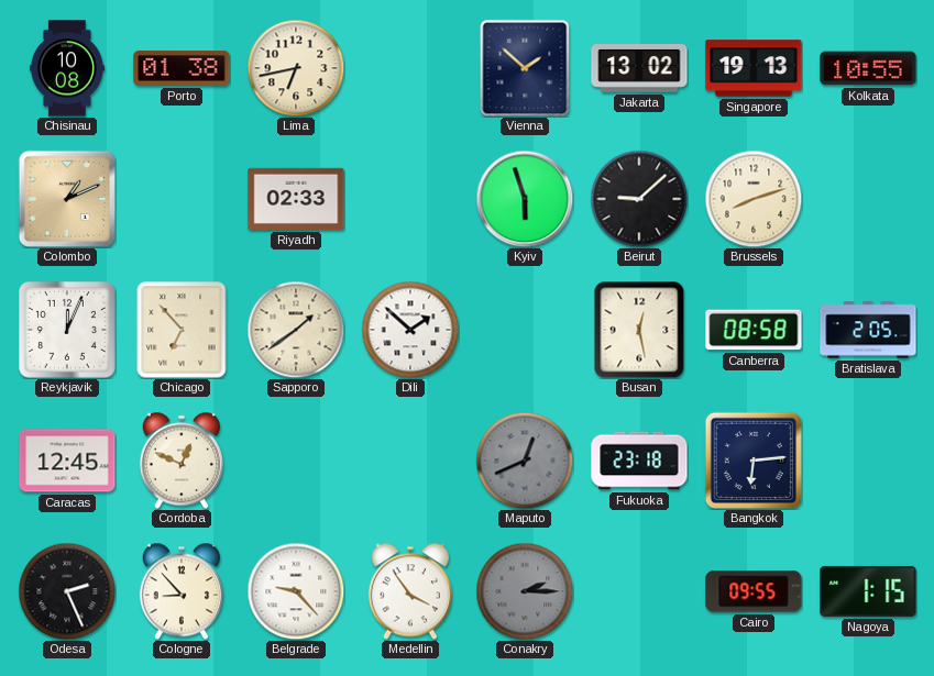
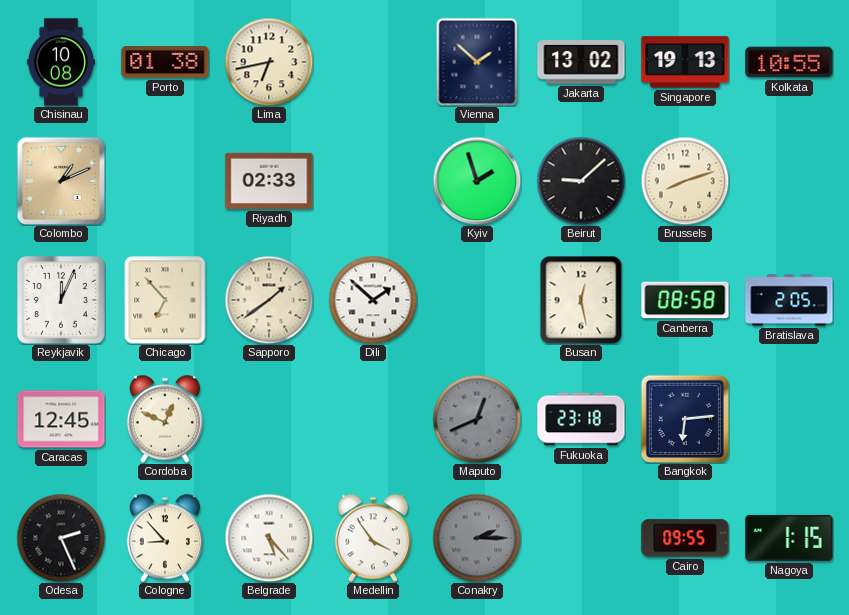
Kyiv: 5:57 -> 1:57 (477, 181)
Belgrade: 9:23 -> 5:23 (269, 538)
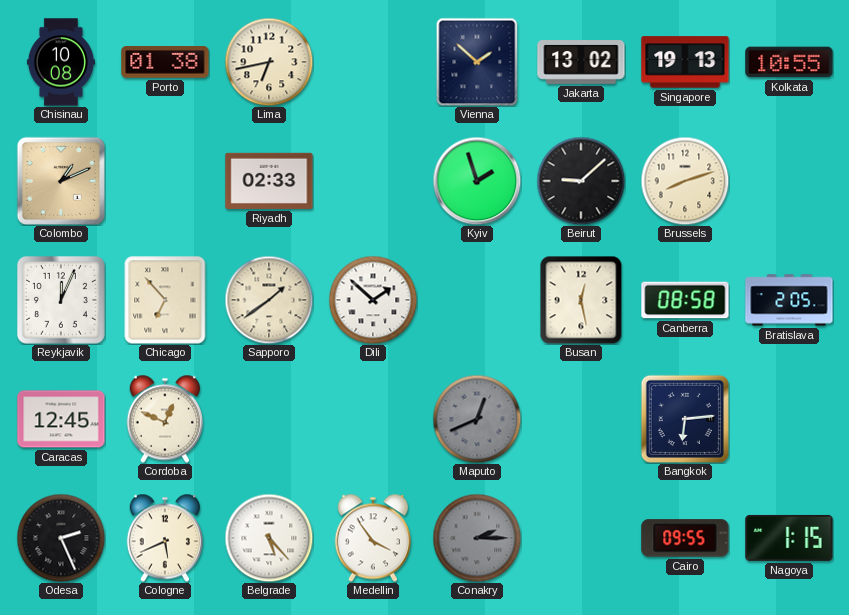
Fukuoka: 23:18 -> none (581, 419)
Cologne: 8:53 -> 5:41 (164, 538)
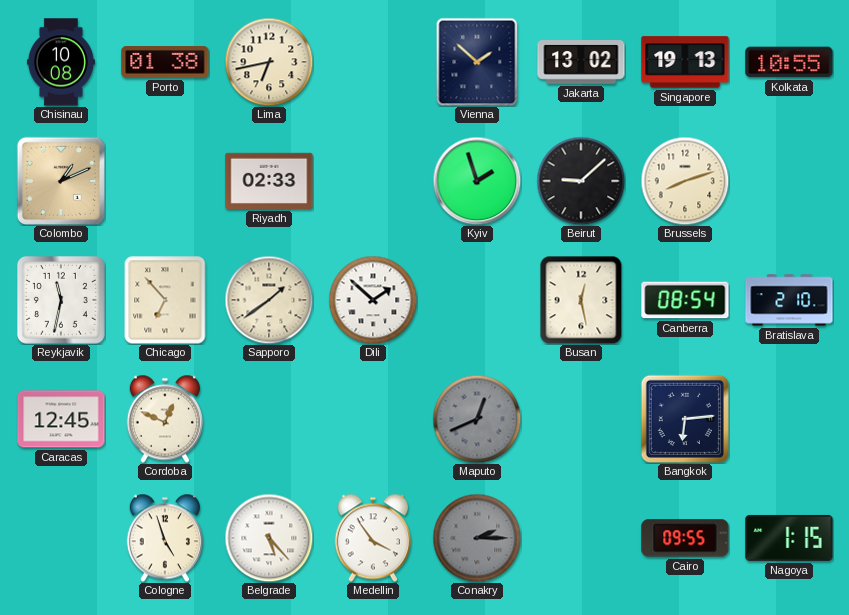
Reykjavik: 12:04 -> 11:32 (61, 300)
Canberra: 08:58 -> 08:54 (685, 300)
Bratislava: 2:05 -> 2:10 (789, 300)
Odesa: 2:26 -> none (61, 538)
Cologne: 5:41 -> 4:57 (164, 538)
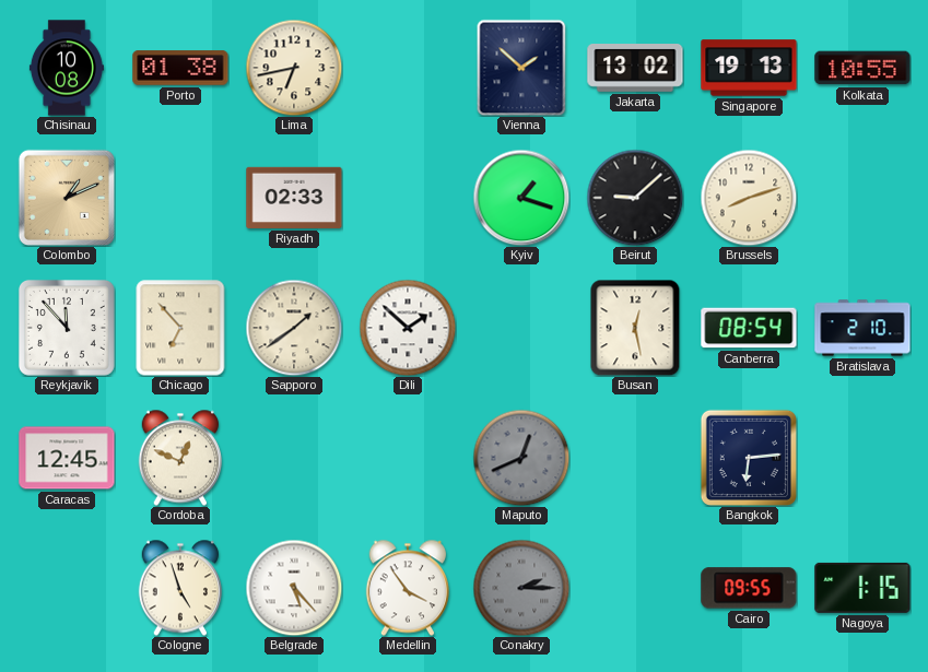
Kyiv: 1:57 -> 1:18 (521, 198)
Reykjavik: 11:32 -> 11:53 (67, 328)
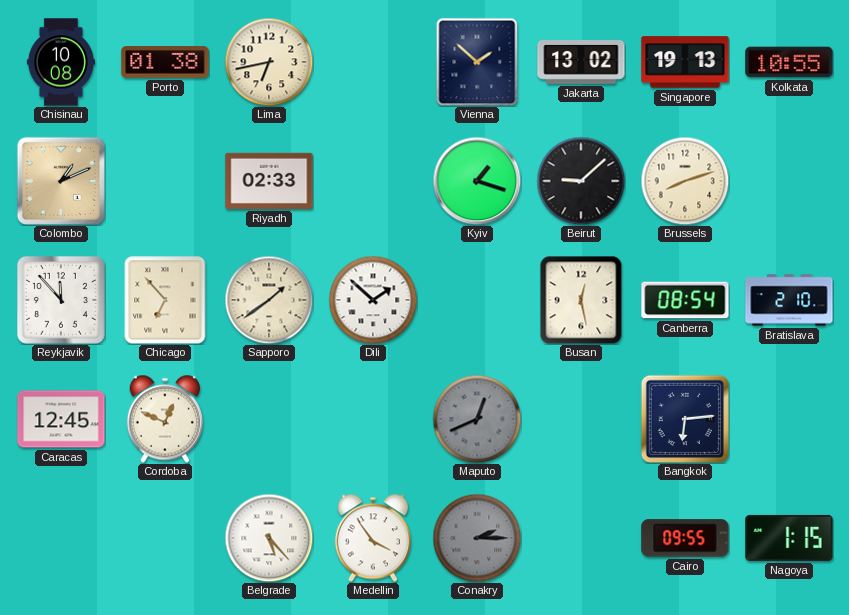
Cologne: 4:57 -> none (179, 588)
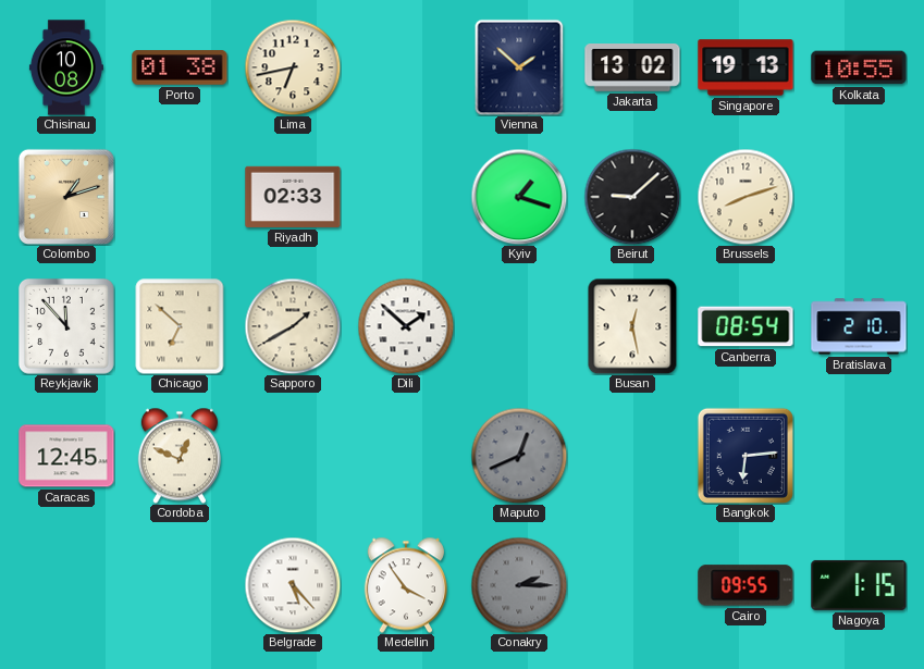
Colombo: 1:11 -> 1:12 (66, 197)
Chicago: 6:53 -> 6:52 (180, 326)
Sapporo: 1:39 -> 1:40 (293, 326)
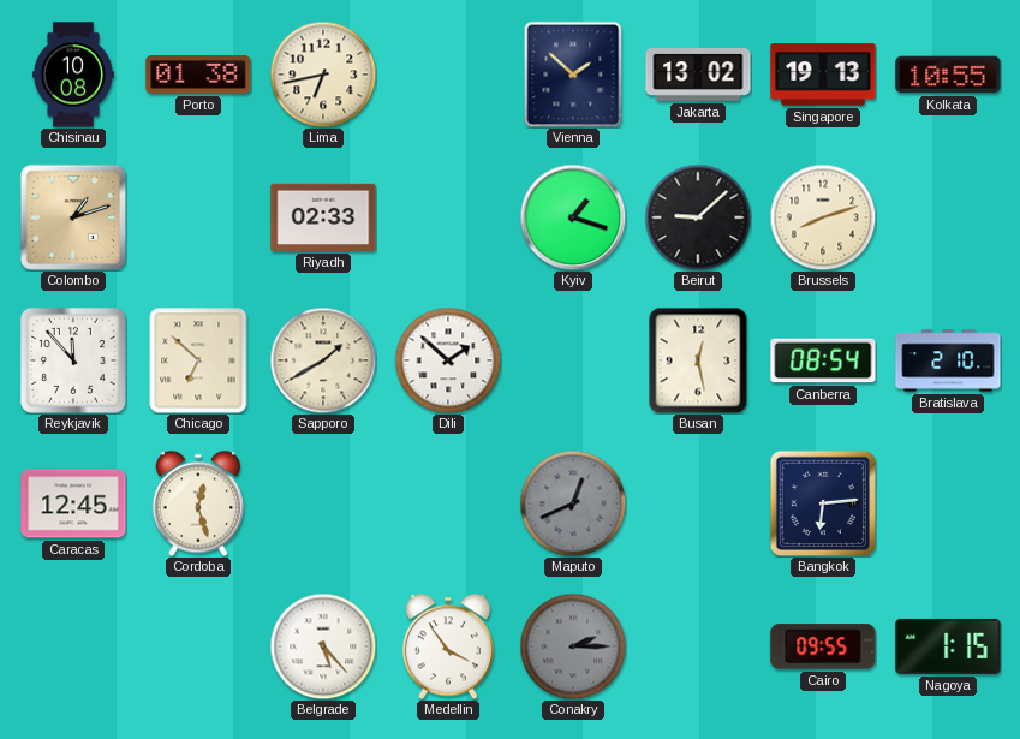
Cordoba: 12:49 -> 12:27 (197, 503)
